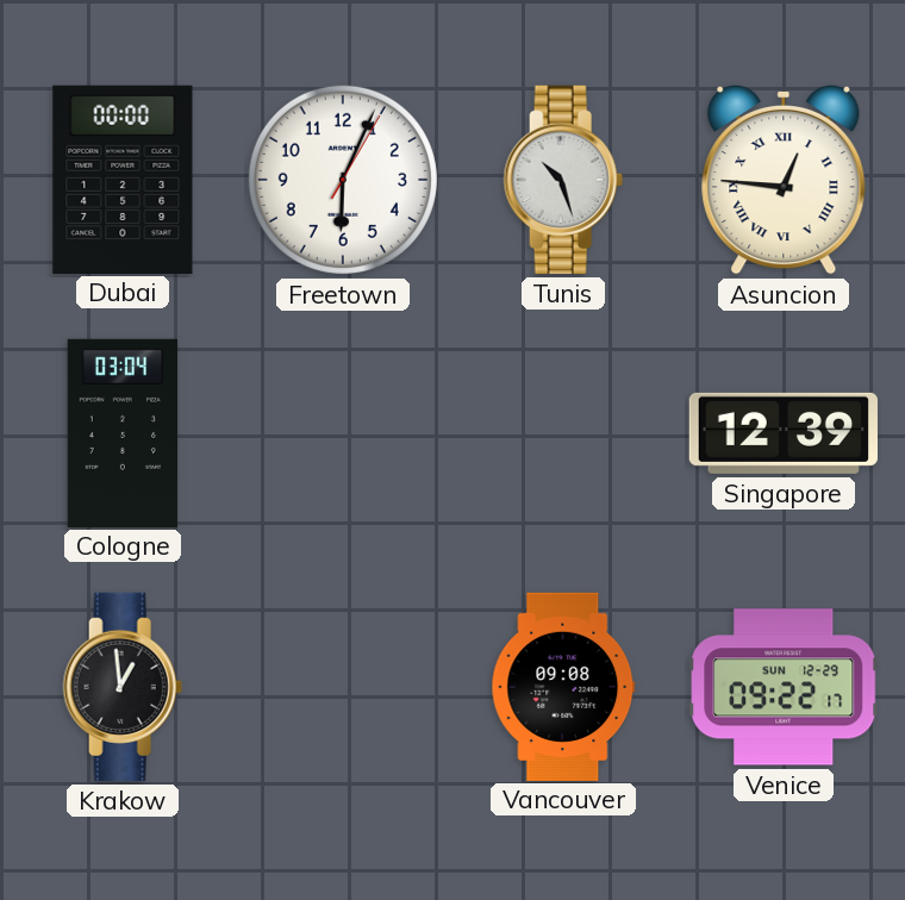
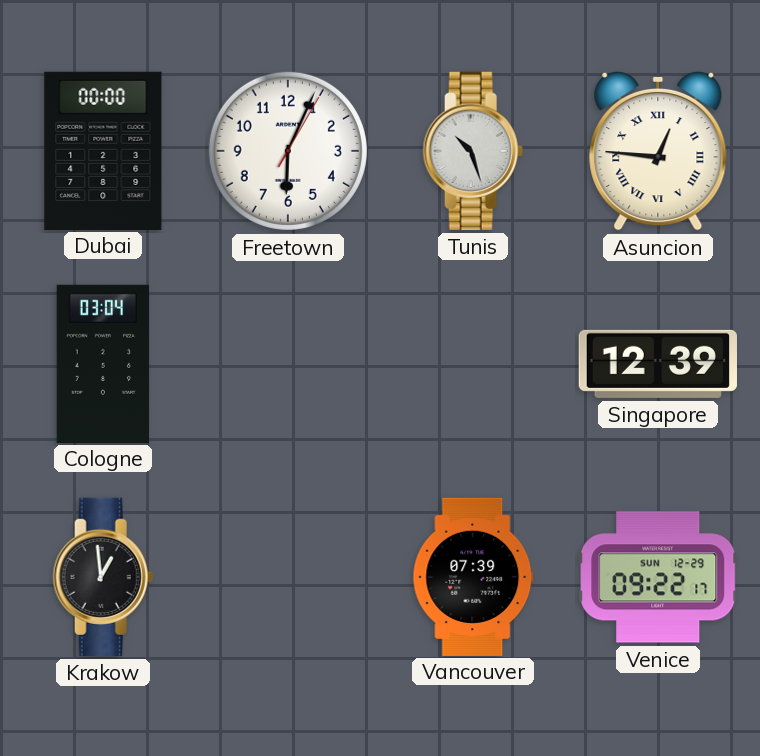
Vancouver: 09:08 -> 07:39 (473, 576)
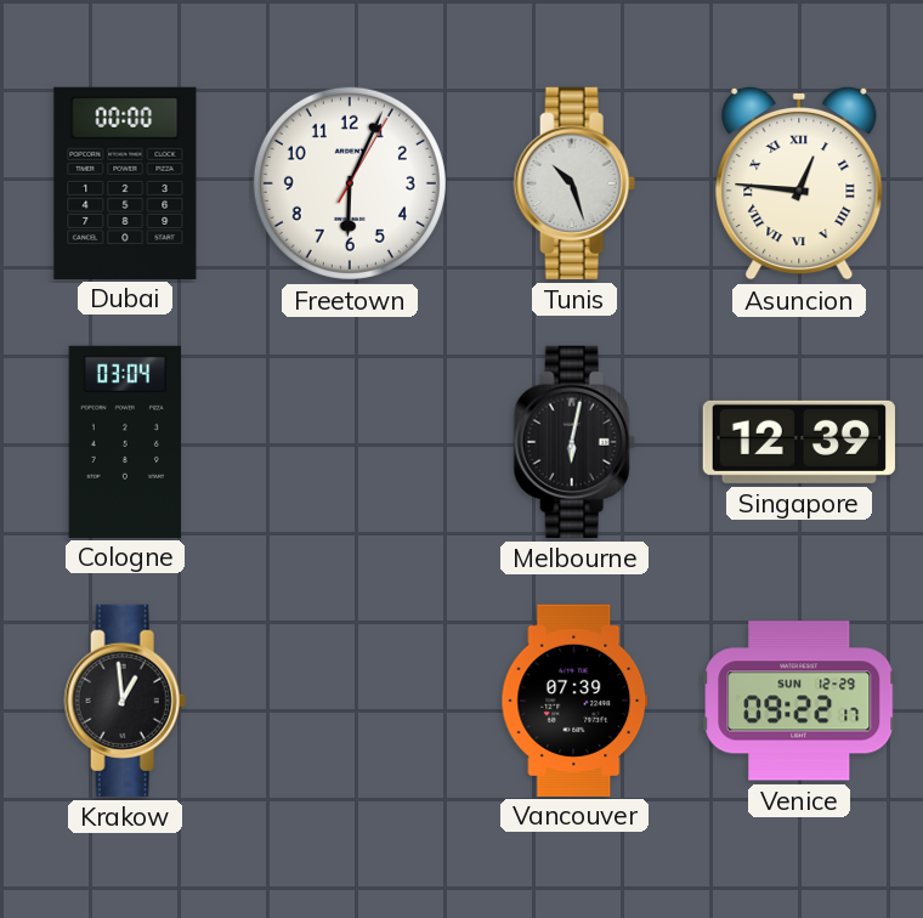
Melbourne: none -> 6:02 (574, 442)
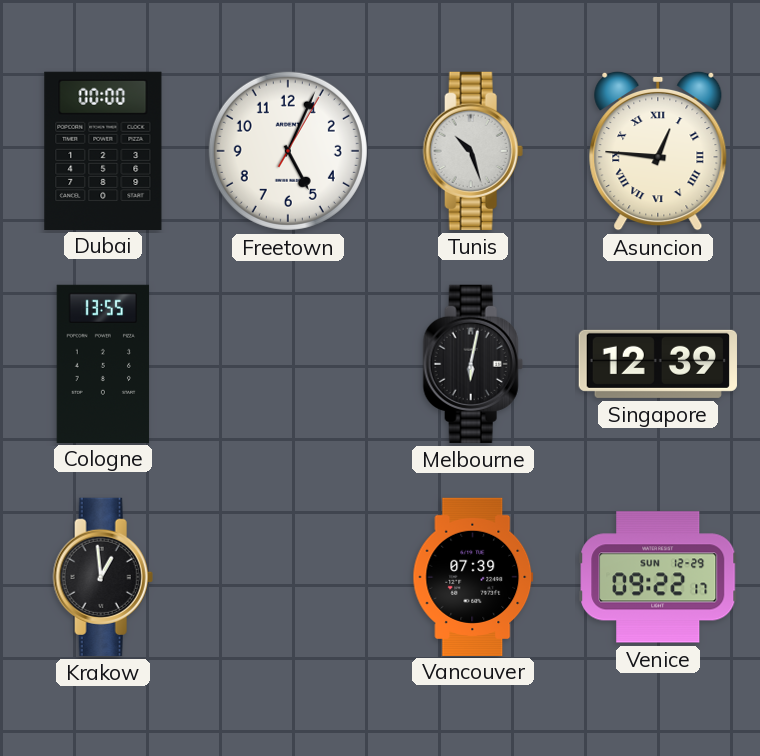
Freetown: 6:04 -> 5:04 (288, 151)
Cologne: 03:04 -> 13:55 (103, 363)
